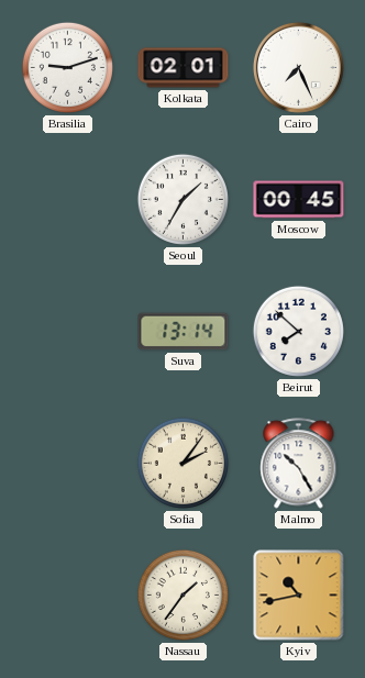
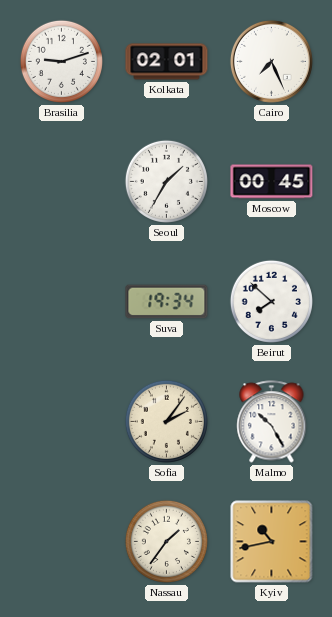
Suva: 13:14 -> 19:34 (167, 302)
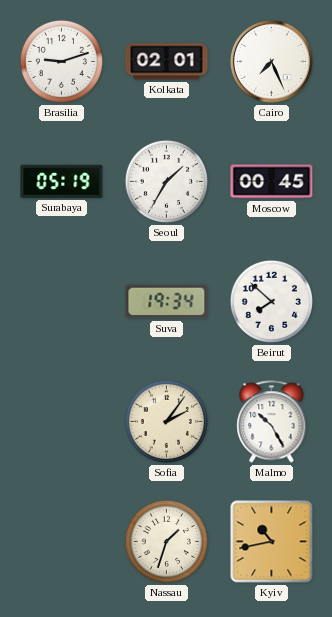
Surabaya: none -> 05:19 (62, 181)
Nassau: 1:36 -> 1:33 (166, 541)
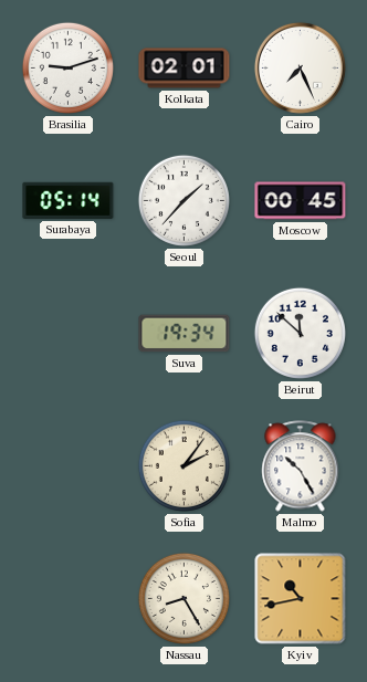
Surabaya: 05:19 -> 05:14 (69, 200)
Seoul: 1:35 -> 1:37 (183, 200)
Beirut: 7:52 -> 11:52 (300, 333)
Nassau: 1:33 -> 8:25 (183, 598)
